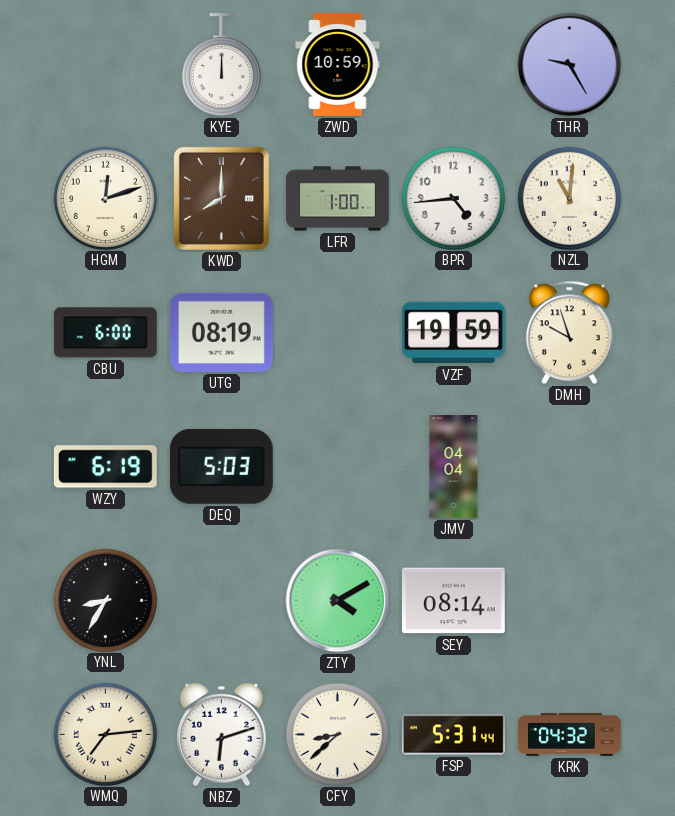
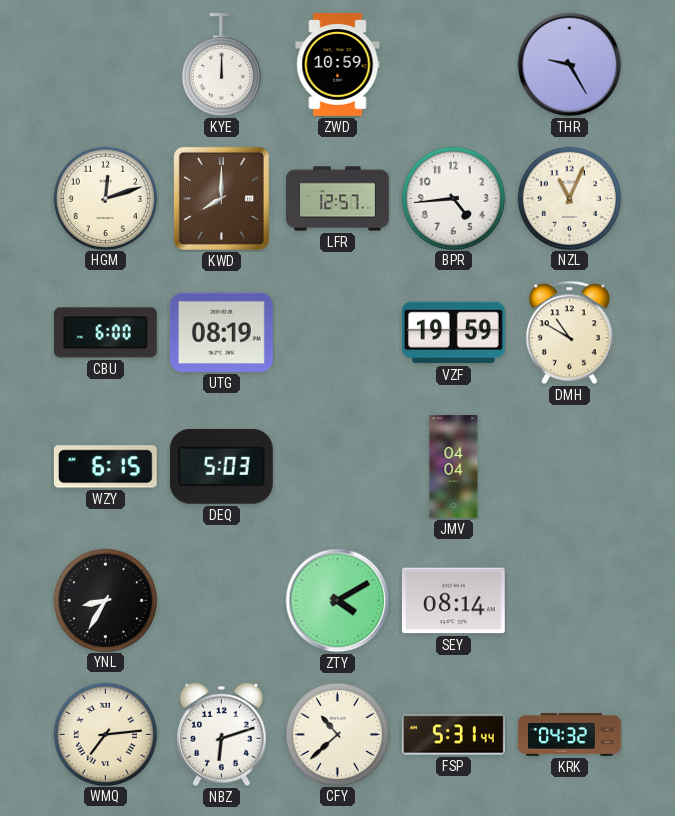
LFR: 1:00 -> 12:57 (338, 199)
NZL: 11:01 -> 11:04 (569, 198)
DMH: 9:57 -> 10:50 (569, 333)
WZY: 6:19 -> 6:15 (105, 467)
CFY: 8:38 -> 10:38 (337, 734)
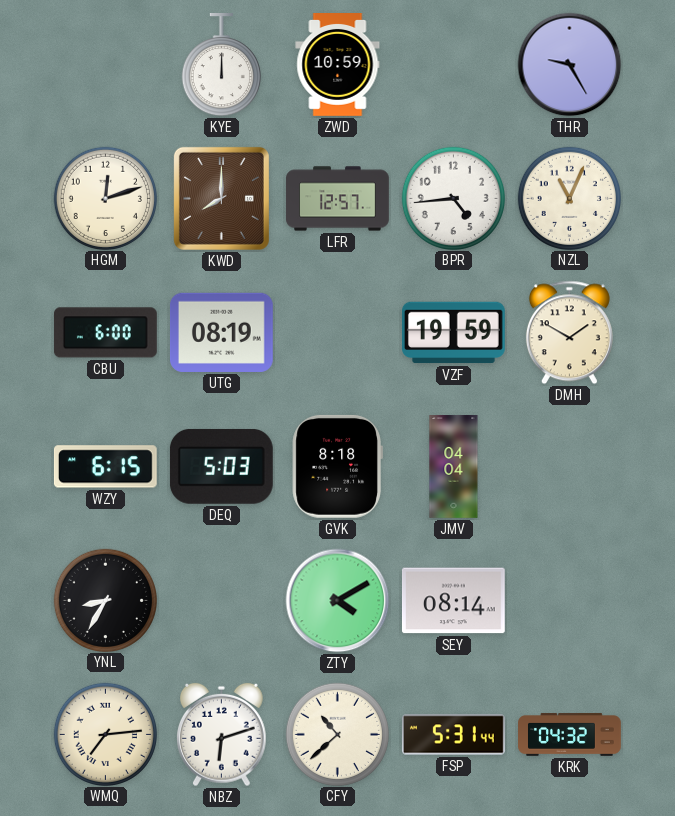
DMH: 10:50 -> 1:50 (569, 333)
GVK: none -> 8:18 (337, 466)
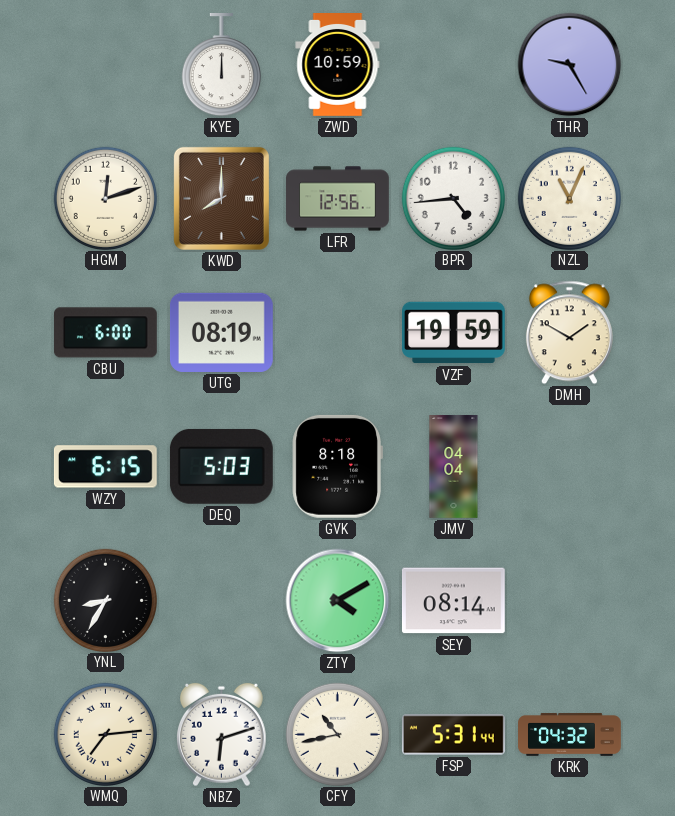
LFR: 12:57 -> 12:56 (338, 199)
CFY: 10:38 -> 10:43 (337, 734)
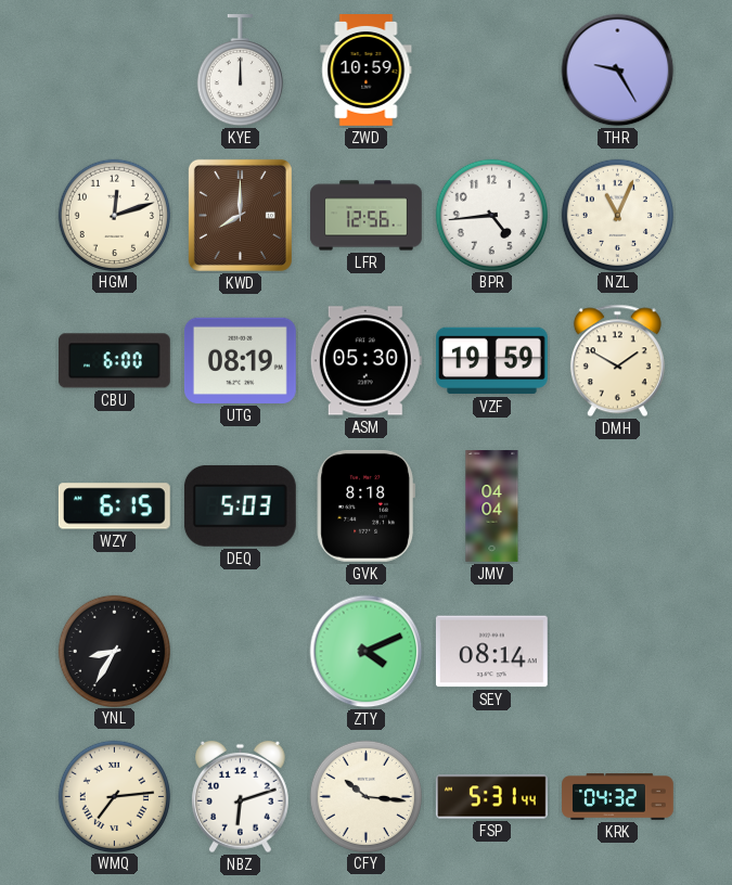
ASM: none -> 05:30 (365, 361)
ZTY: 4:10 -> 4:11 (367, 652)
CFY: 10:43 -> 10:16 (365, 796)
